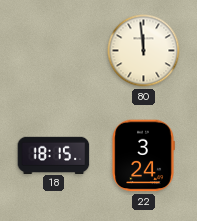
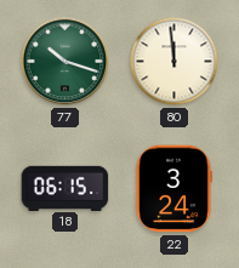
77: none -> 10:18 (66, 62)
18: 18:15 -> 06:15 (66, 188)
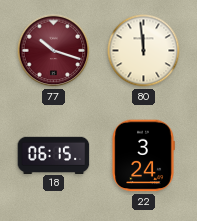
77 dial: green -> burgundy (54, 51)
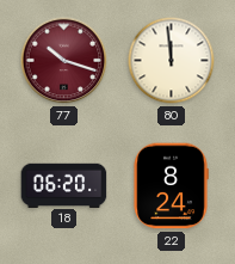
18: 06:15 -> 06:20 (64, 185)
22: 3:24 -> 8:24 (171, 186)
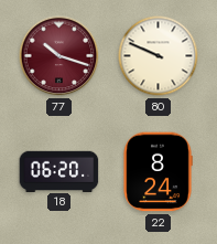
80: 11:59 -> 9:49 (159, 56)
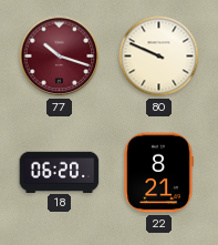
22: 8:24 -> 8:21 (158, 173)
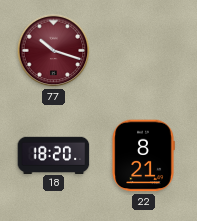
80: 9:49 -> none (159, 57)
18: 06:20 -> 18:20 (54, 155)
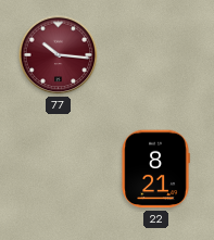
77: 10:18 -> 10:16 (59, 55)
18: 18:20 -> none (54, 155)
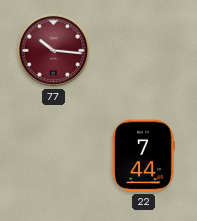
22: 8:21 -> 7:44 (143, 156)
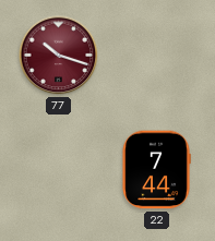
77: 10:16 -> 10:18 (59, 56)
